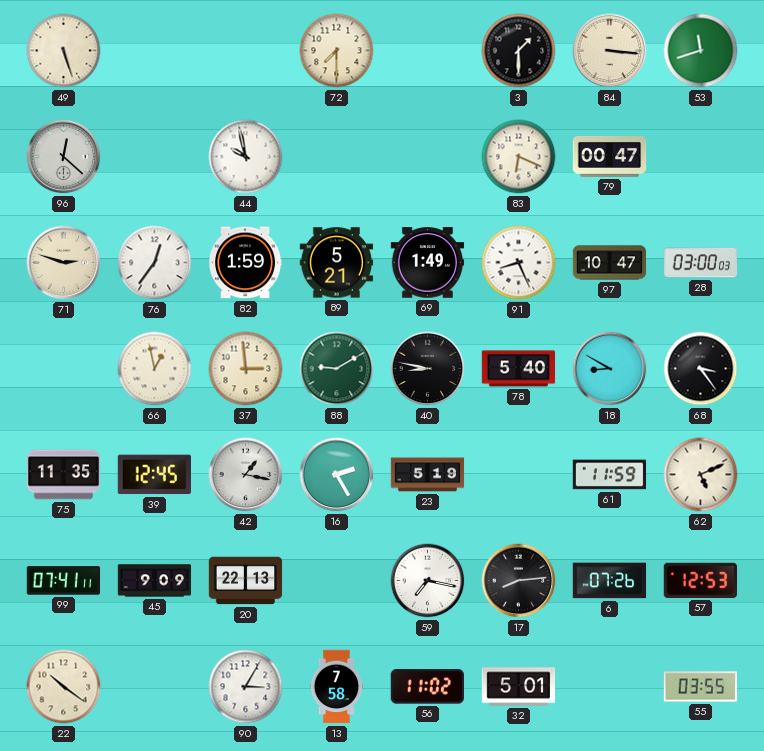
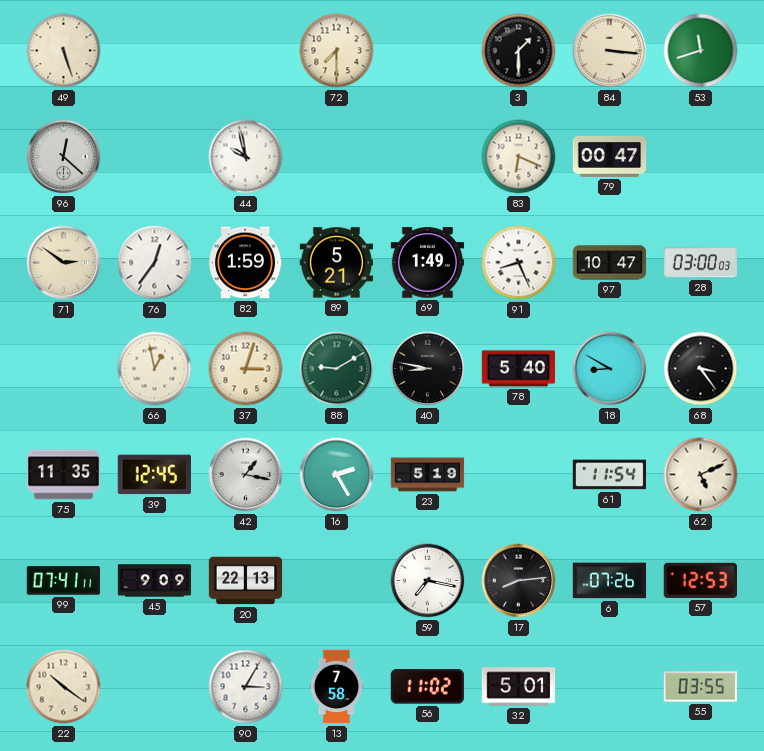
71: 2:48 -> 2:51 (64, 263)
37: 2:59 -> 3:03 (246, 369)
61: 11:59 -> 11:54 (610, 475)
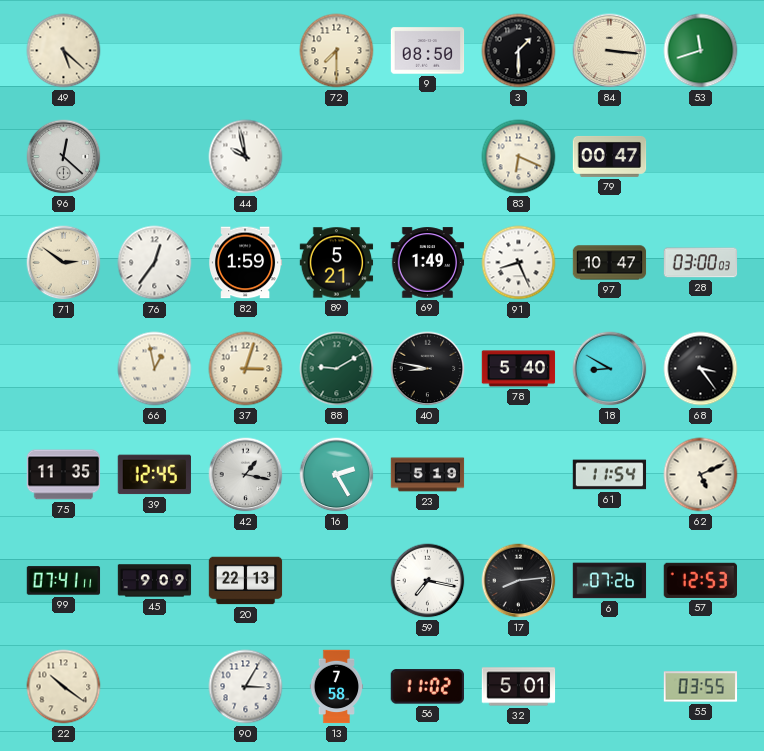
49: 5:27 -> 5:22 (64, 51)
9: none -> 08:50 (428, 51)
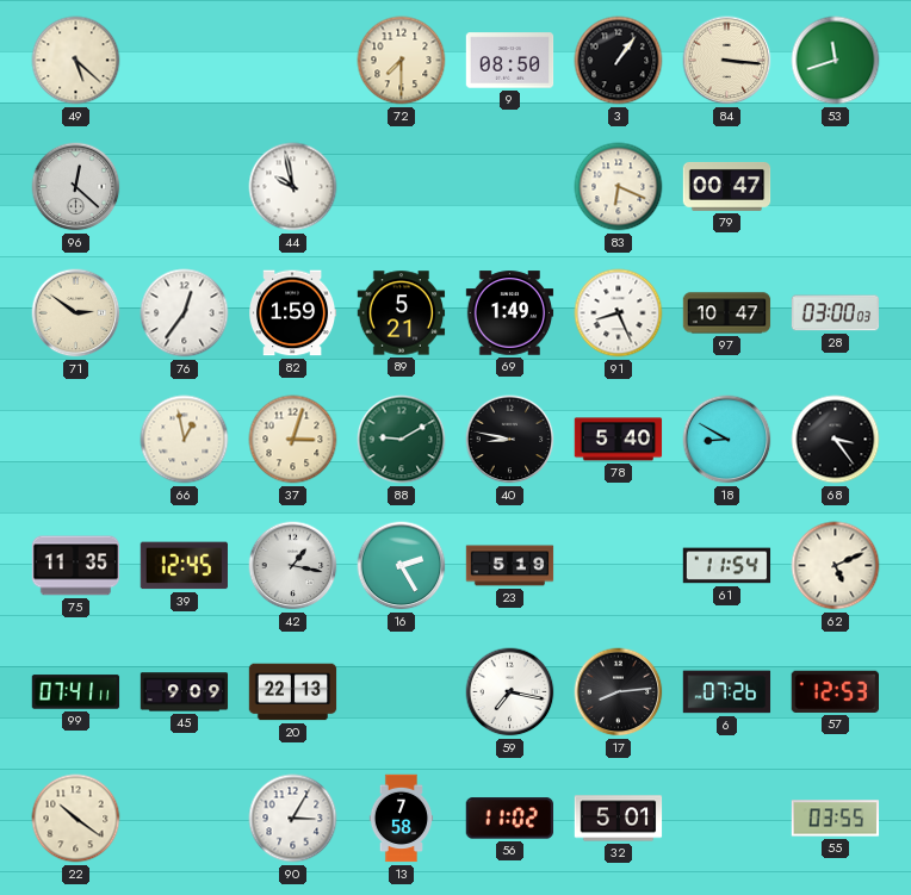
3: 1:30 -> 1:06 (619, 61)
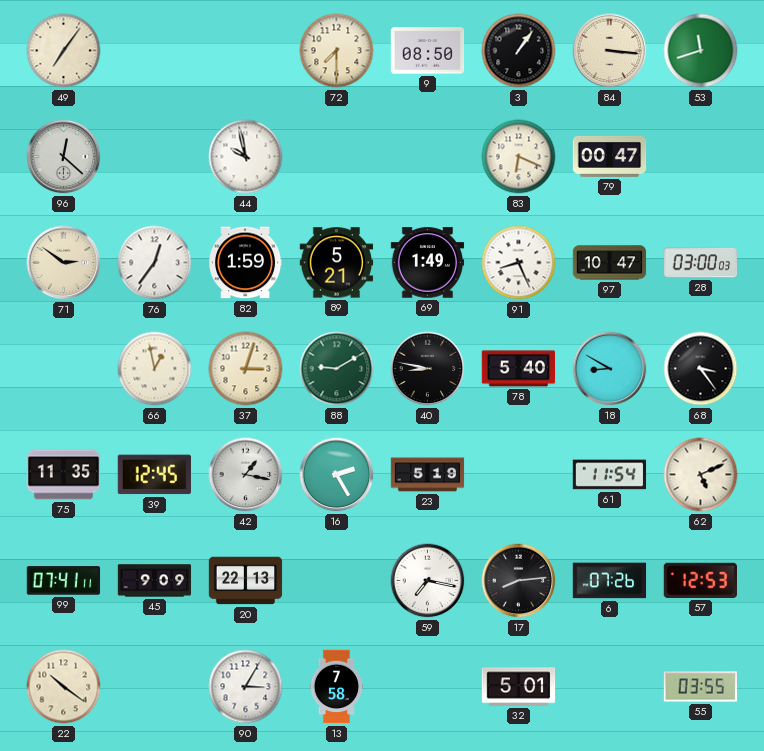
49: 5:22 -> 7:06 (64, 51)
56: 11:02 -> none (509, 819)
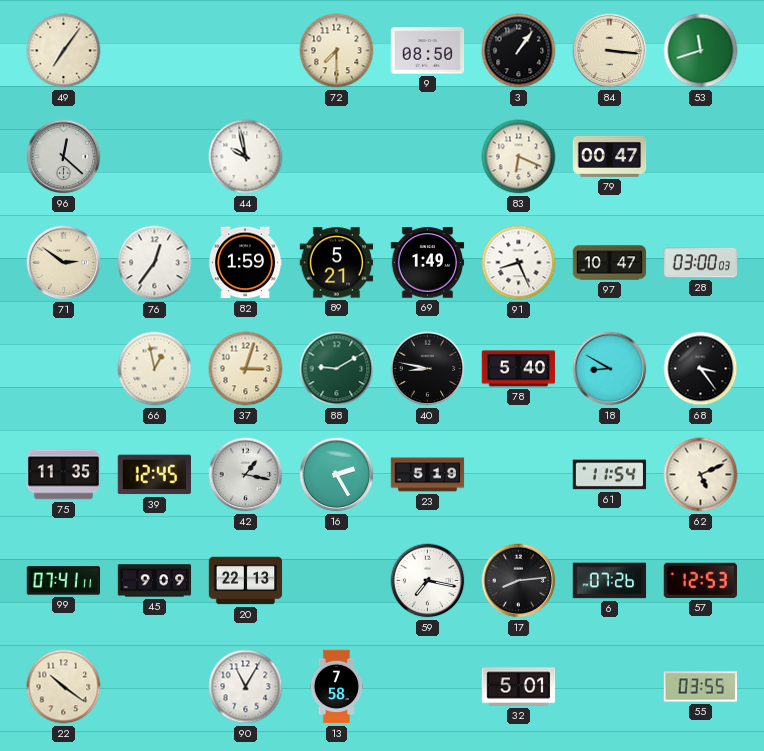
90: 3:05 -> 11:05 (246, 687)
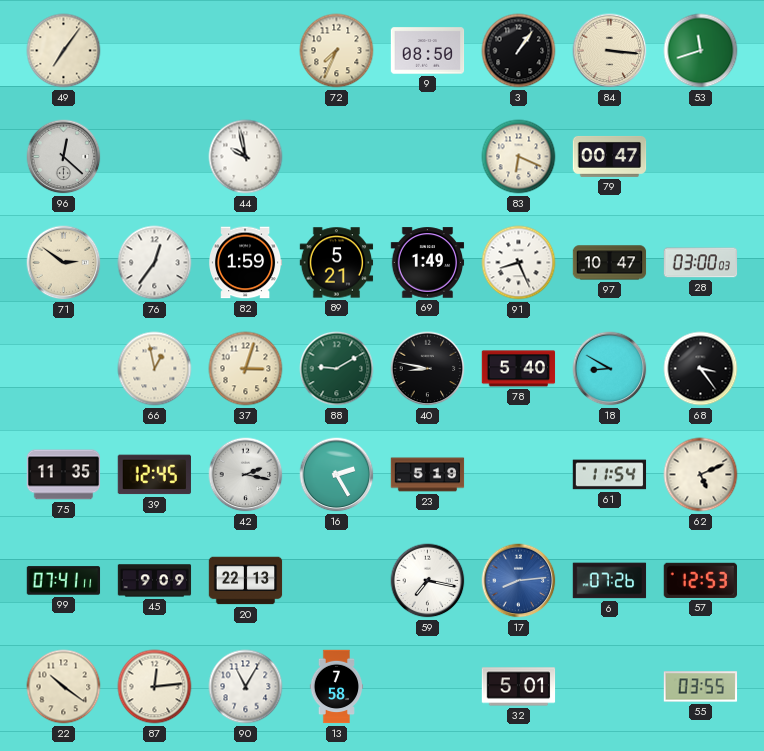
72: 7:30 -> 7:34 (337, 51)
42: 1:17 -> 2:17 (246, 475)
17 dial: black -> blue (519, 581)
87: none -> 12:14 (155, 687)
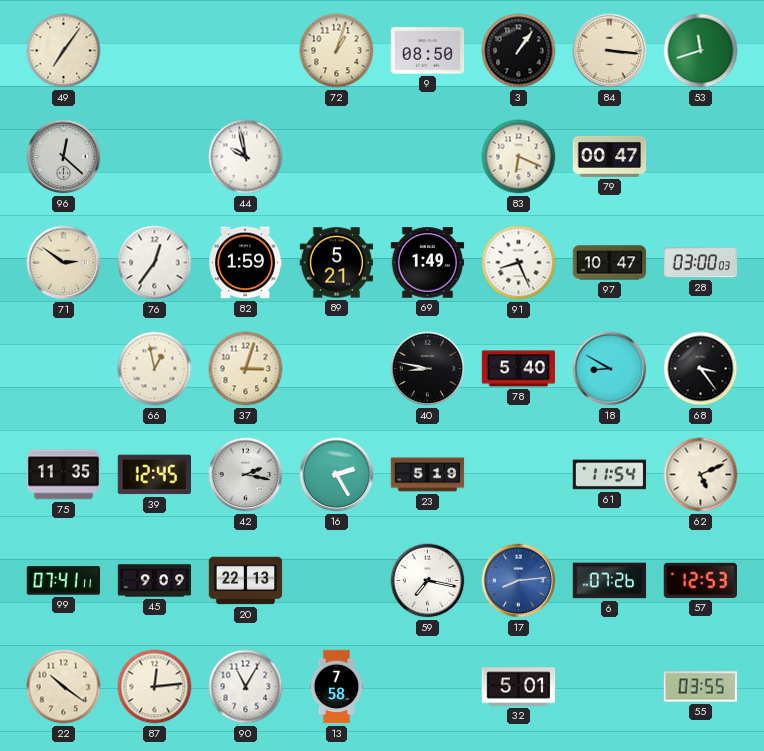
72: 7:34 -> 1:03 (337, 51)
88: 9:10 -> none (337, 369)
